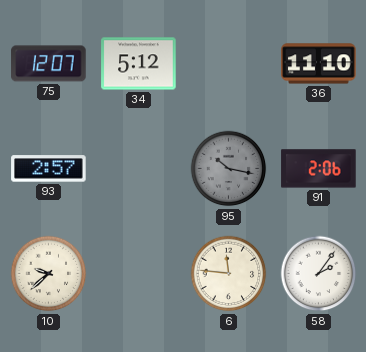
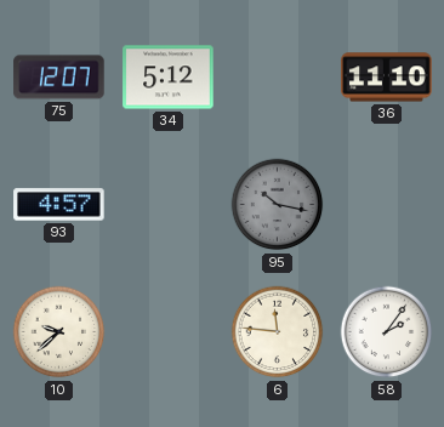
93: 2:57 -> 4:57 (59, 205)
91: 2:06 -> none (319, 169)
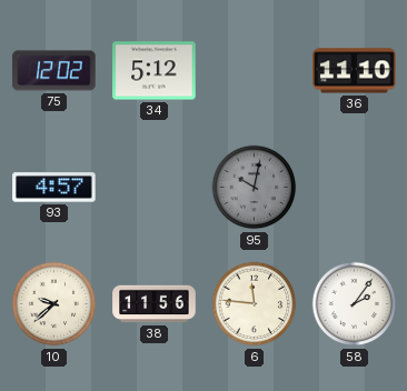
75: 12:07 -> 12:02 (54, 71)
95: 10:17 -> 10:02 (255, 188)
38: none -> 11:56 (155, 304)
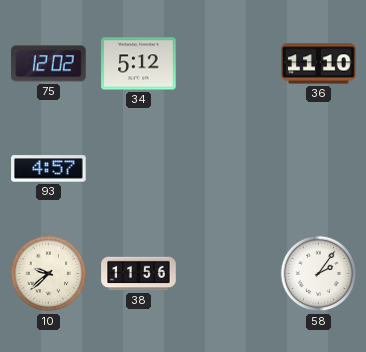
95: 10:02 -> none (255, 188)
6: 11:46 -> none (255, 304)
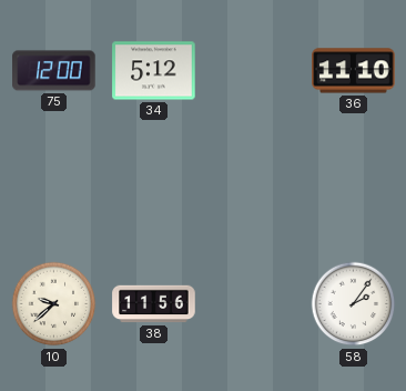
75: 12:02 -> 12:00 (54, 71)
93: 4:57 -> none (49, 169)
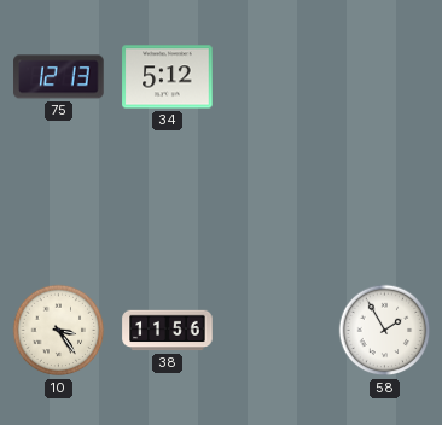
75: 12:00 -> 12:13 (59, 77)
36: 11:10 -> none (354, 71)
10: 9:38 -> 3:24 (59, 331)
58: 2:06 -> 1:55 (385, 331)
